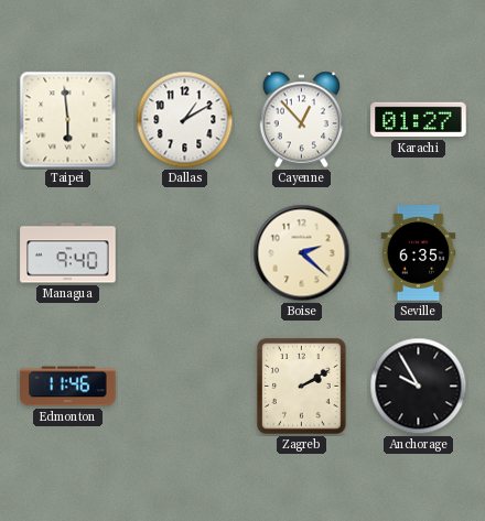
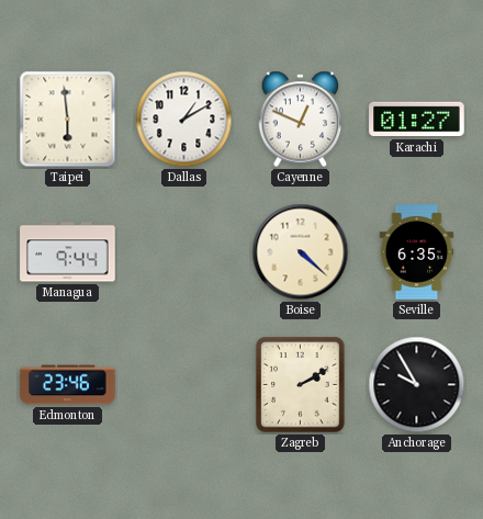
Cayenne: 12:53 -> 12:49 (301, 120)
Managua: 9:40 -> 9:44 (68, 252)
Boise: 2:22 -> 4:22 (301, 252)
Edmonton: 11:46 -> 23:46 (68, 385)
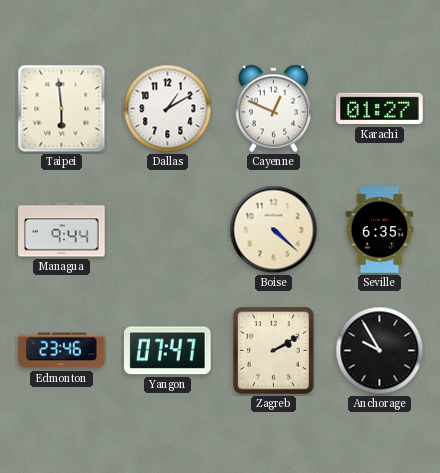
Yangon: none -> 07:47 (168, 351)
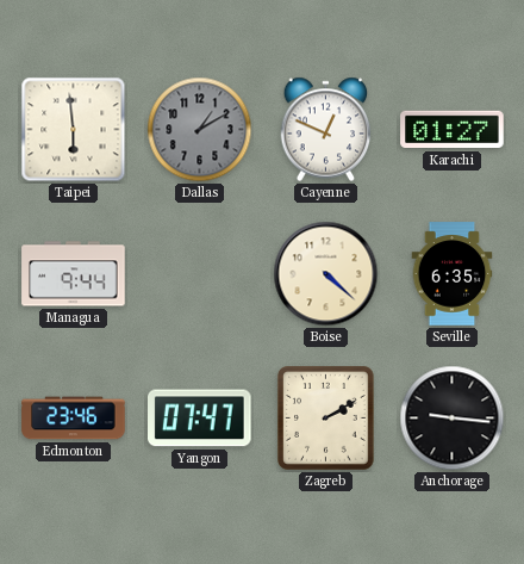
Dallas dial: white -> grey (200, 130)
Anchorage: 9:55 -> 9:16 (453, 419)
